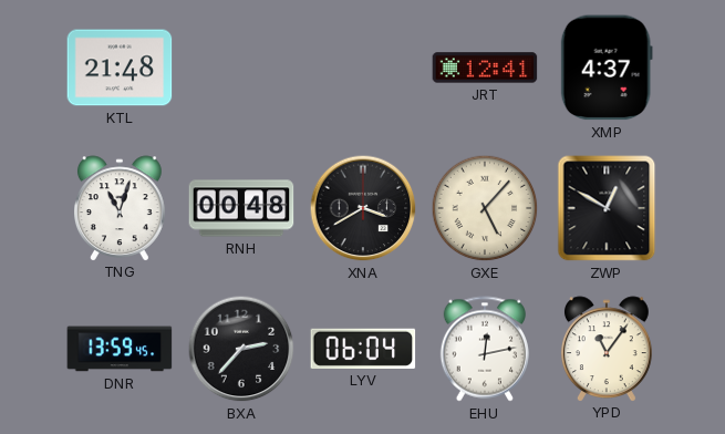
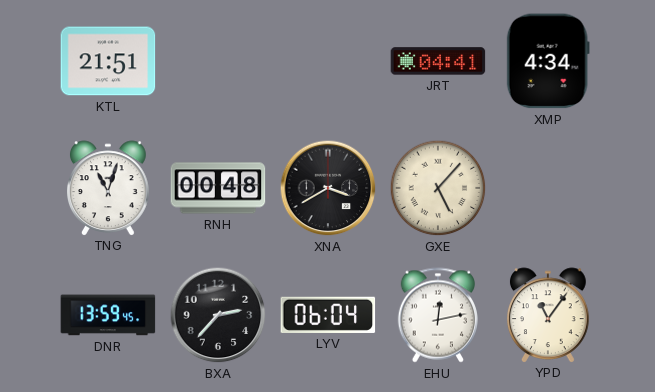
KTL: 21:48 -> 21:51 (108, 61)
JRT: 12:41 -> 04:41 (438, 61)
XMP: 4:37 -> 4:34 (548, 61)
ZWP: 12:50 -> none (607, 208)
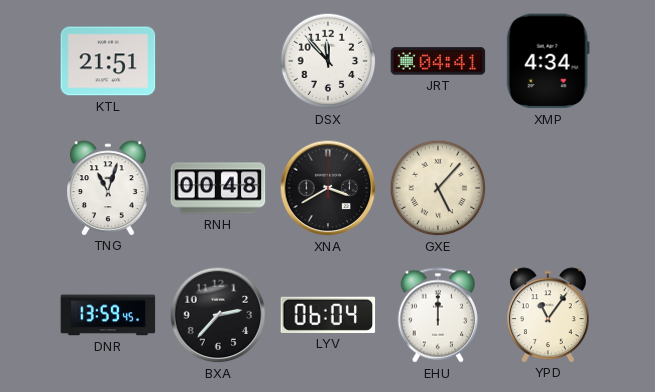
DSX: none -> 11:53 (328, 61)
EHU: 12:13 -> 12:00 (438, 315)
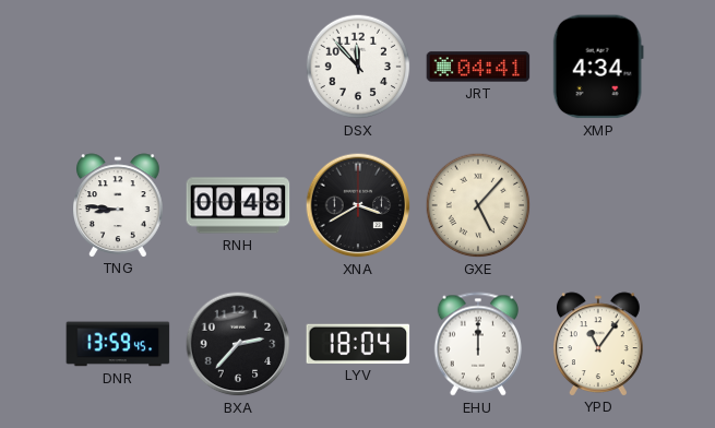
KTL: 21:51 -> none (108, 61)
TNG: 11:03 -> 8:46 (119, 205)
LYV: 06:04 -> 18:04 (358, 344)
